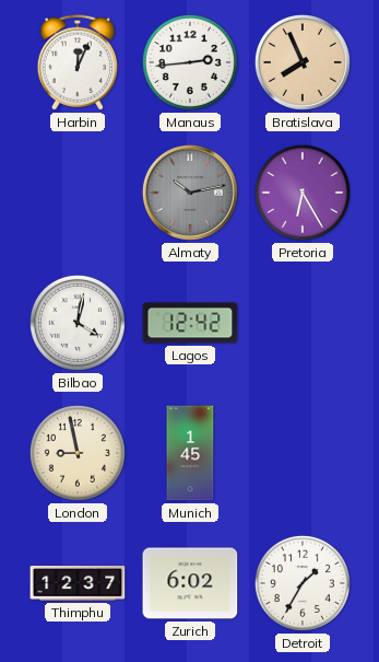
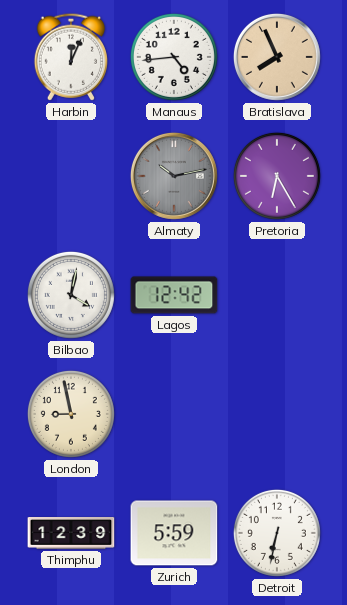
Manaus: 2:44 -> 4:44 (174, 57)
Munich: 1:45 -> none (190, 453)
Thimphu: 12:37 -> 12:39 (71, 533)
Zurich: 6:02 -> 5:59 (174, 533)
Detroit: 1:35 -> 6:32 (277, 533)
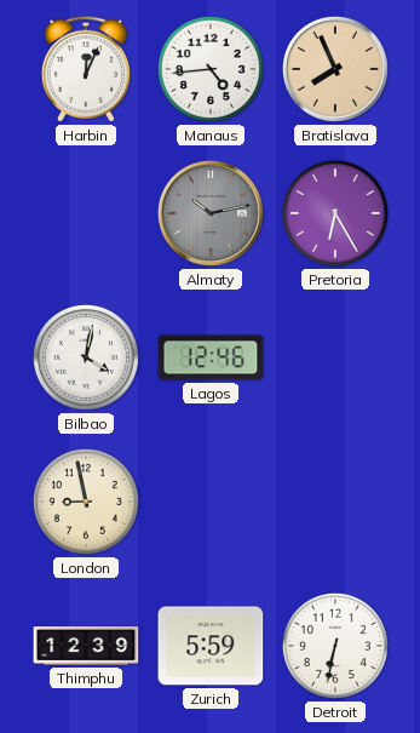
Lagos: 12:42 -> 12:46 (211, 357)
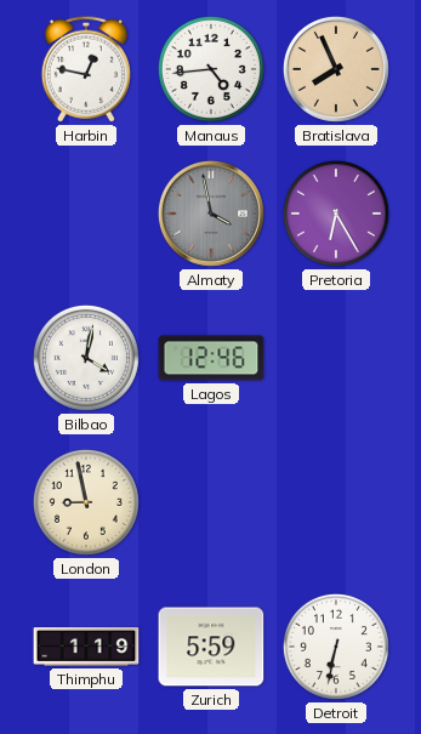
Harbin: 12:04 -> 12:47 (86, 69)
Almaty: 10:13 -> 3:58 (211, 214)
Thimphu: 12:39 -> 1:19 (86, 647)
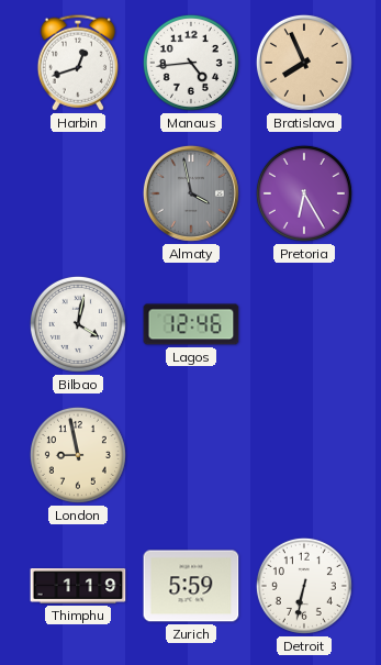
Harbin: 12:47 -> 12:42 (78, 63)
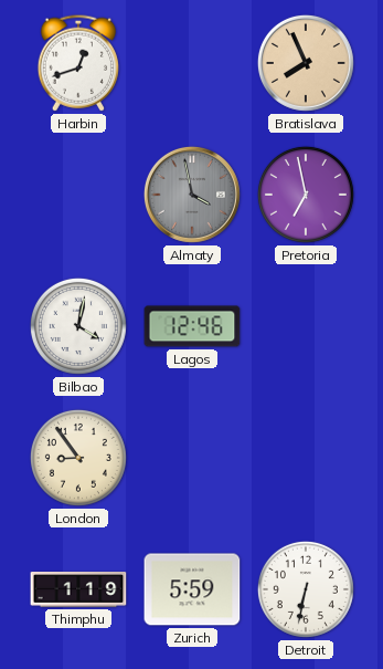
Manaus: 4:44 -> none (191, 63)
Pretoria: 6:25 -> 6:58 (306, 195)
London: 8:58 -> 8:54 (78, 458)
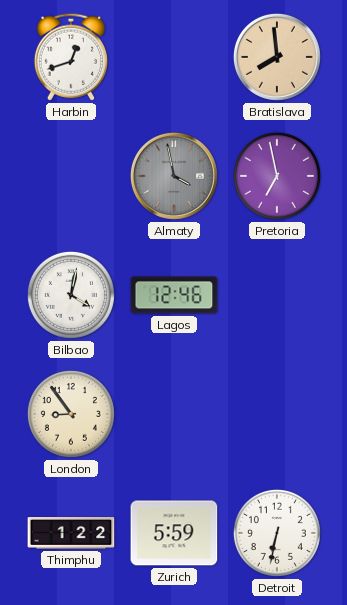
Bratislava: 7:56 -> 7:59 (277, 57)
Thimphu: 1:19 -> 1:22 (71, 533)
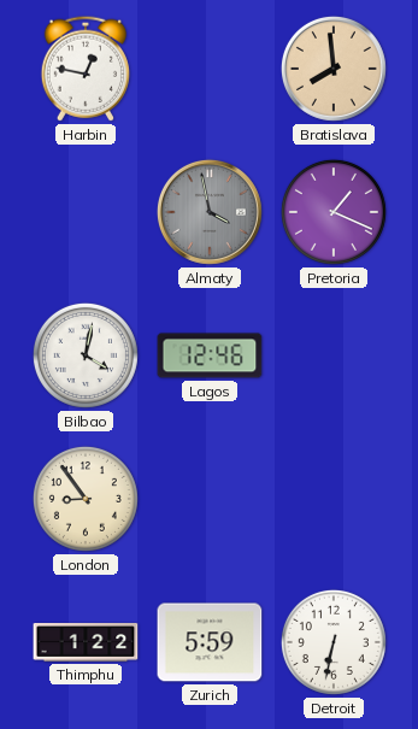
Harbin: 12:42 -> 12:47 (86, 69)
Pretoria: 6:58 -> 1:19 (334, 212)
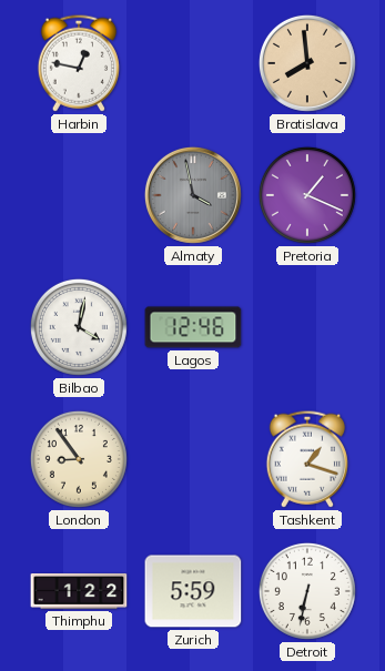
Tashkent: none -> 1:18 (307, 459)
